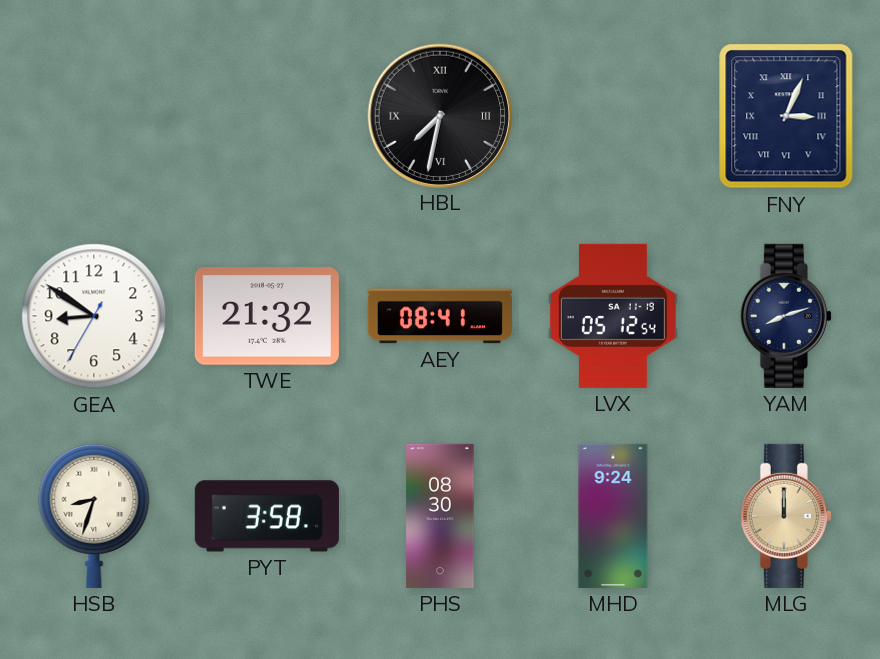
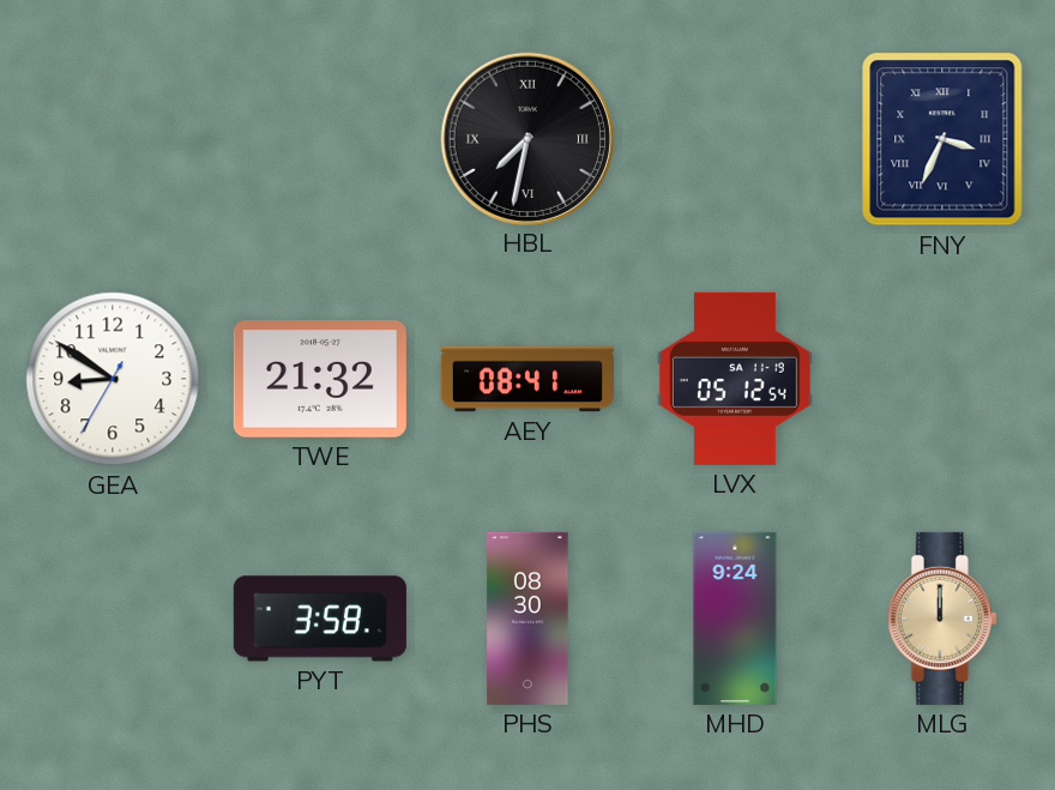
FNY: 3:04 -> 3:34 (942, 139)
YAM: 8:12 -> none (786, 316)
HSB: 8:33 -> none (94, 515)
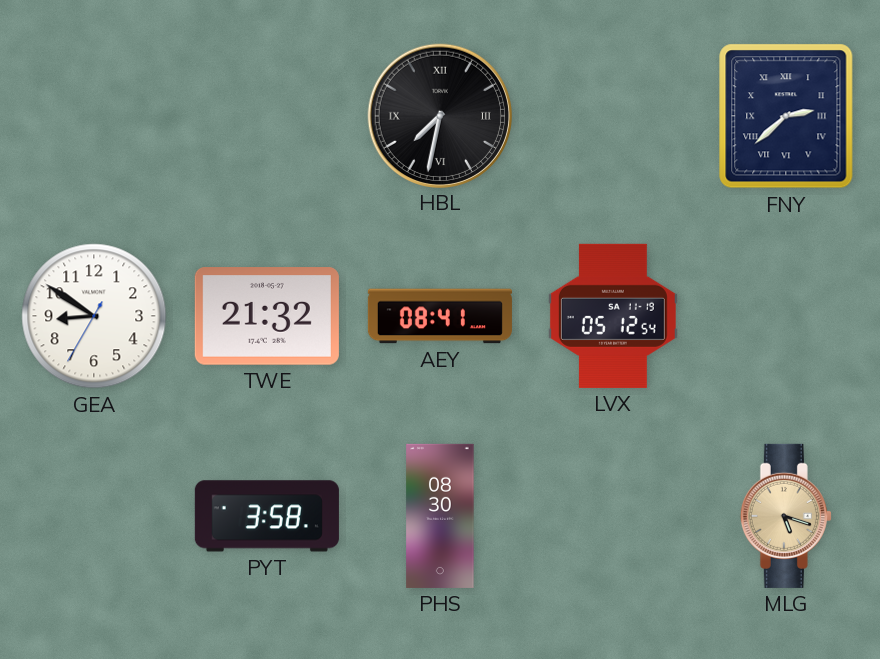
FNY: 3:34 -> 2:38 (786, 116)
MHD: 9:24 -> none (735, 619)
MLG: 12:00 -> 5:18 (786, 516)
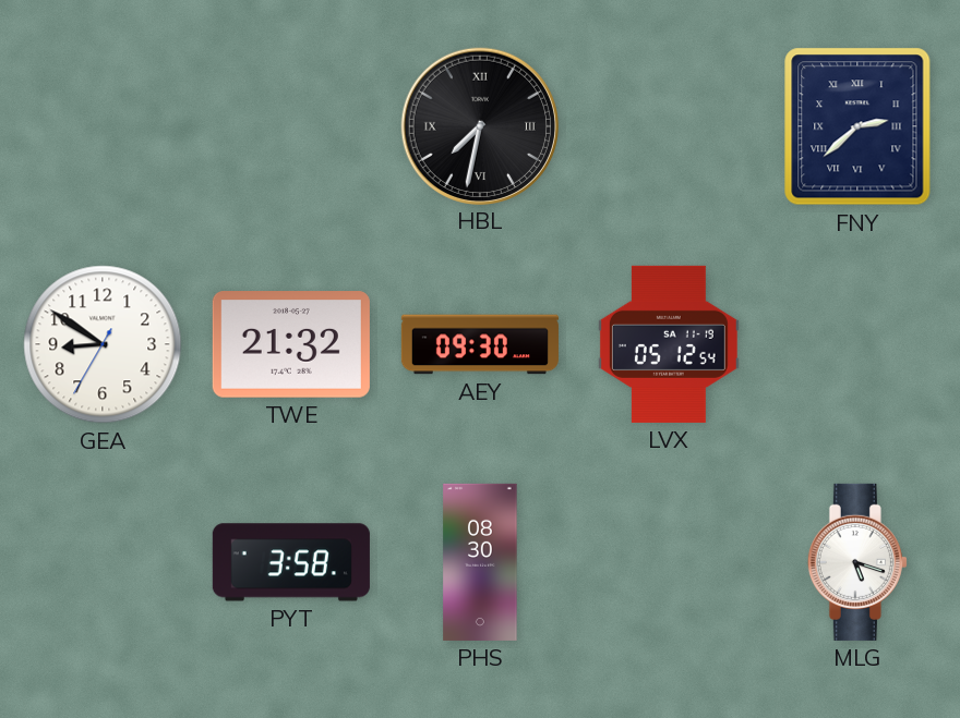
AEY: 08:41 -> 09:30 (480, 344)
MLG dial: champagne -> white (857, 562)
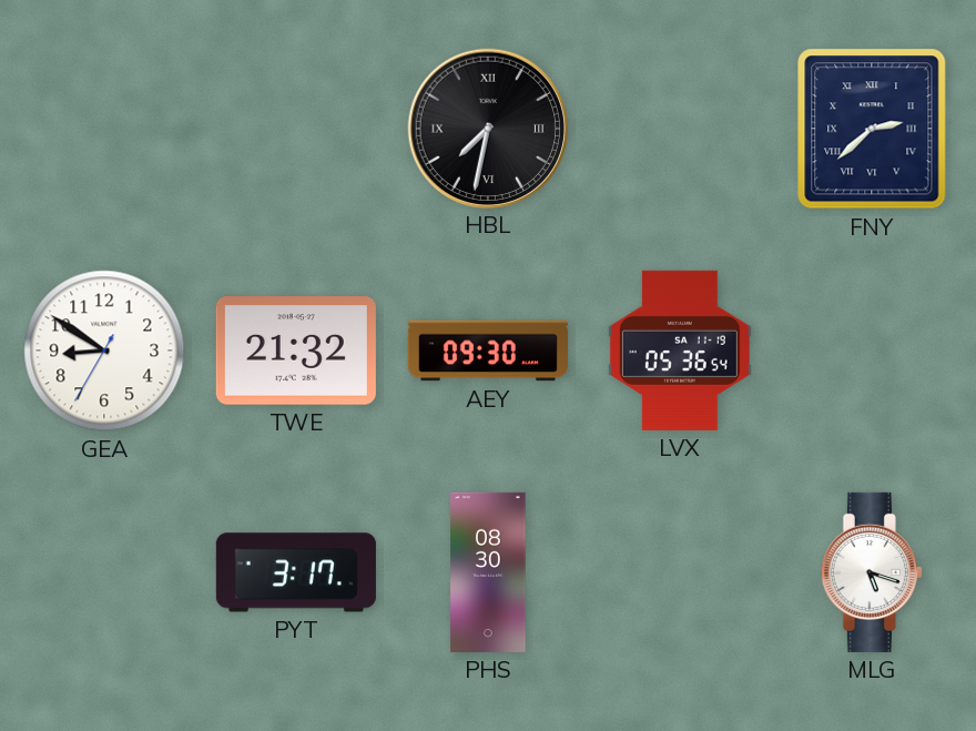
LVX: 05:12 -> 05:36 (680, 351)
PYT: 3:58 -> 3:17 (296, 572)
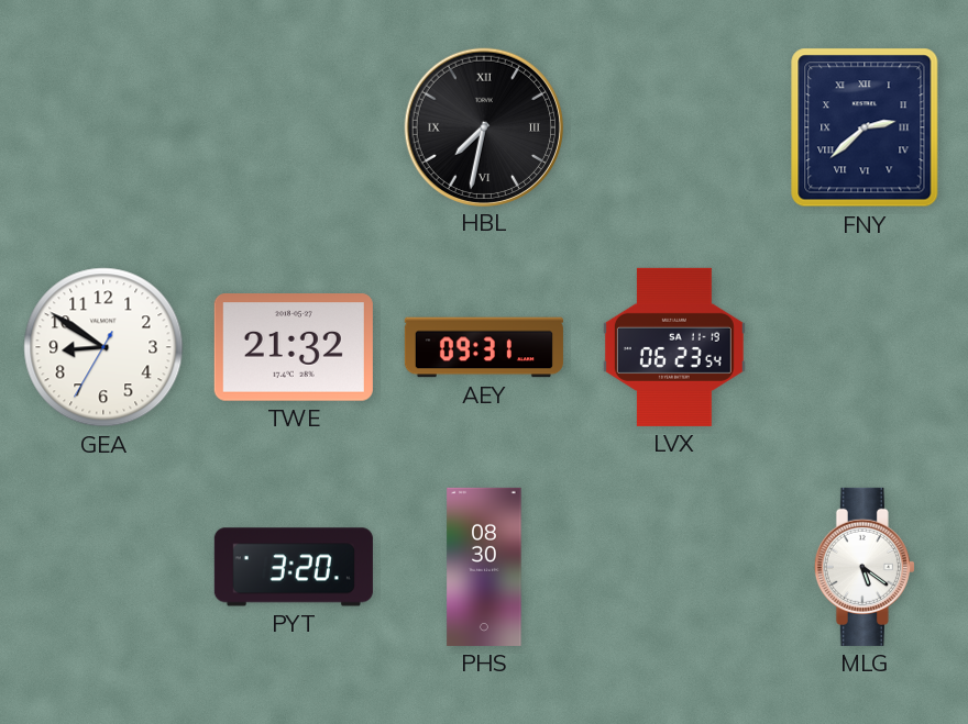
AEY: 09:30 -> 09:31 (484, 347)
LVX: 05:36 -> 06:23 (674, 347)
PYT: 3:17 -> 3:20 (294, 567)
MLG: 5:18 -> 5:21 (865, 567)
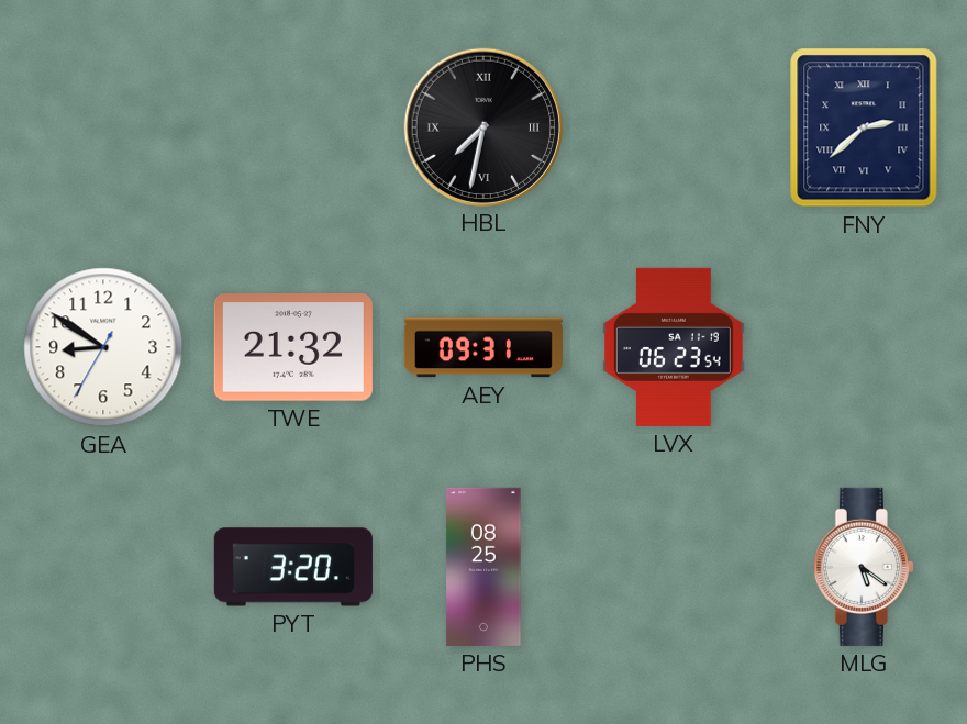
PHS: 08:30 -> 08:25 (483, 567)
